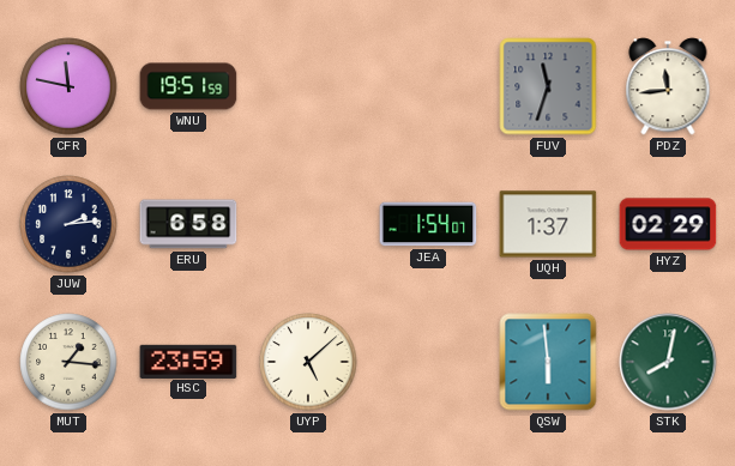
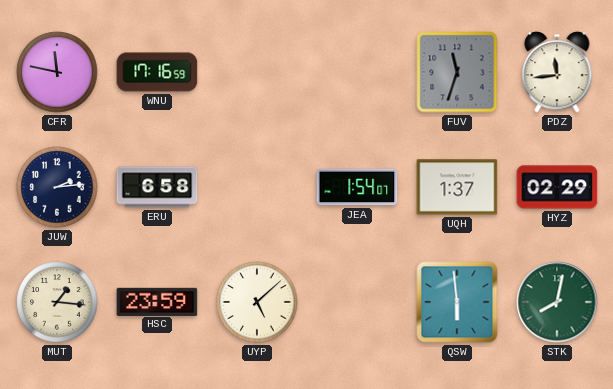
WNU: 19:51 -> 17:16 (157, 72)
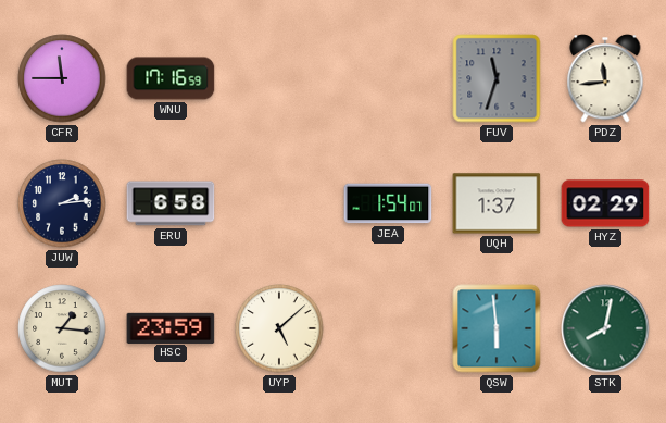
CFR: 11:47 -> 11:45 (62, 78)
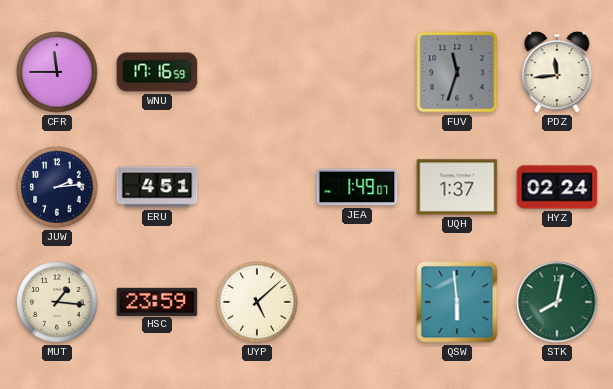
ERU: 6:58 -> 4:51 (157, 187)
JEA: 1:54 -> 1:49 (357, 187)
HYZ: 02:29 -> 02:24 (557, 187)
